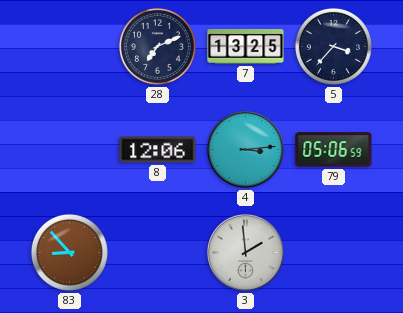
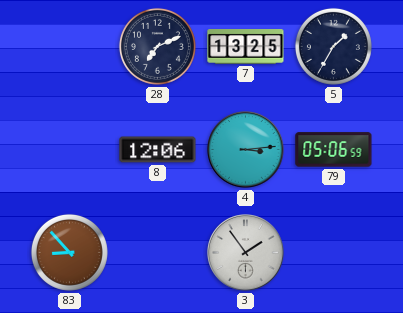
5: 3:37 -> 1:35 (333, 46)
3: 1:59 -> 1:54 (246, 253)
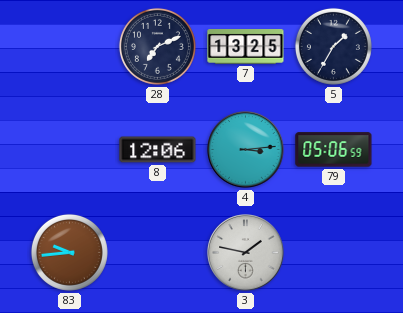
83: 8:53 -> 9:44 (69, 252)
3: 1:54 -> 1:47 (246, 253)
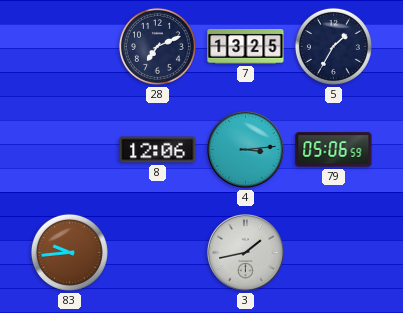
3: 1:47 -> 1:43 (246, 253)
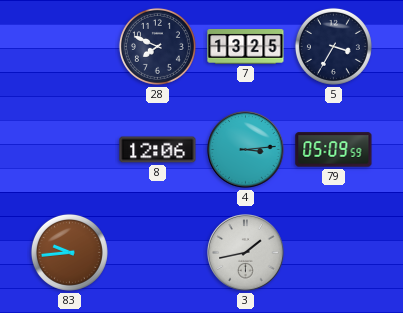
28: 7:11 -> 7:49 (157, 46)
5: 1:35 -> 3:35 (333, 46)
79: 05:06 -> 05:09 (334, 150)
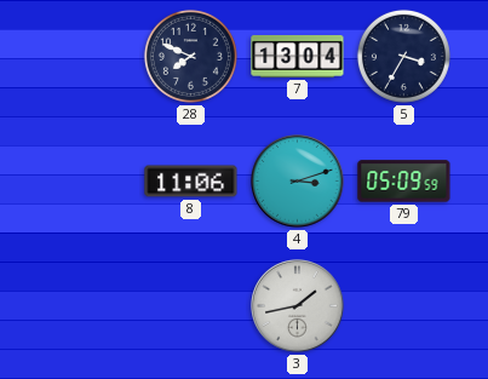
7: 13:25 -> 13:04 (298, 57)
8: 12:06 -> 11:06 (191, 182)
4: 3:14 -> 3:12 (298, 182)
83: 9:44 -> none (69, 252)
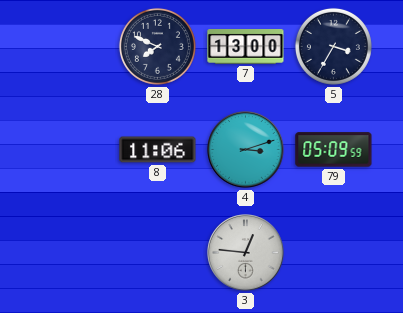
7: 13:04 -> 13:00 (246, 47)
3: 1:43 -> 12:46 (246, 253)
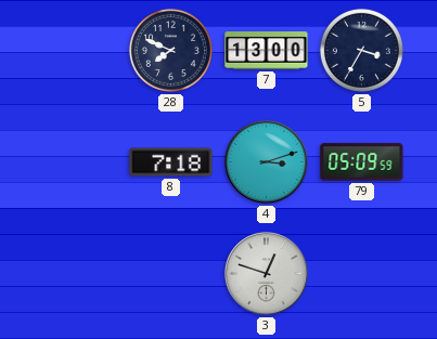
8: 11:06 -> 7:18 (171, 162)
3: 12:46 -> 12:48 (267, 274)
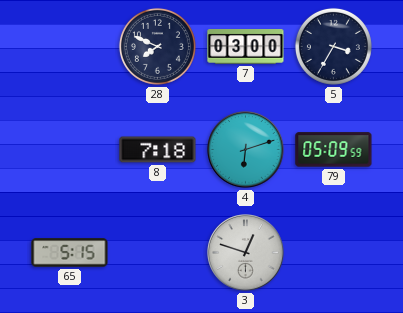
7: 13:00 -> 03:00 (246, 47)
4: 3:12 -> 6:12 (246, 150)
65: none -> 5:15 (70, 253)
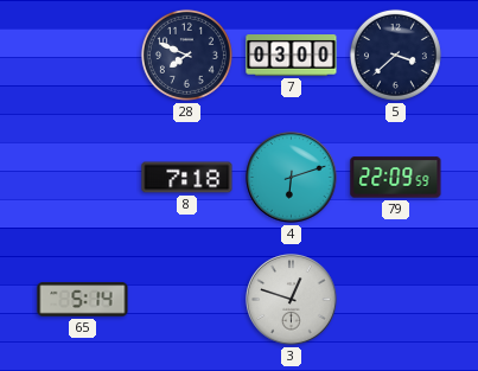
5: 3:35 -> 3:38 (395, 55)
79: 05:09 -> 22:09 (396, 178)
65: 5:15 -> 5:14 (83, 300)
